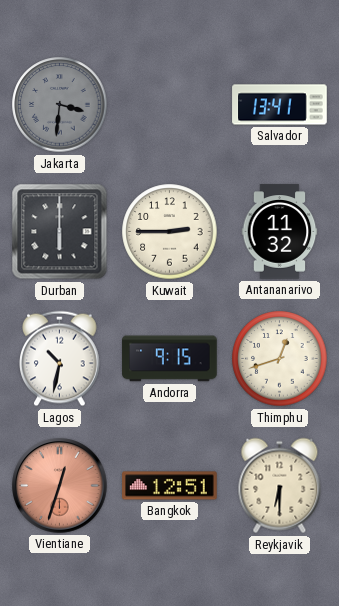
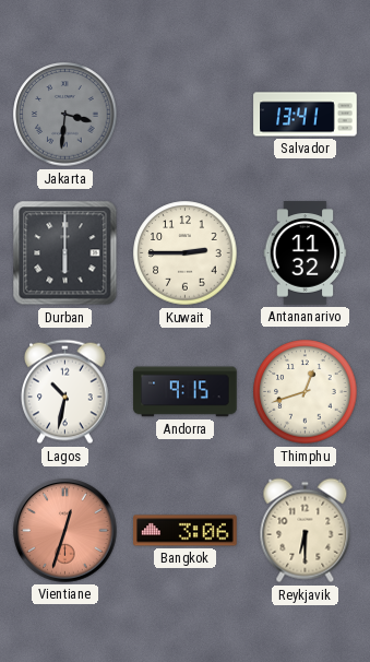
Bangkok: 12:51 -> 3:06 (186, 531)
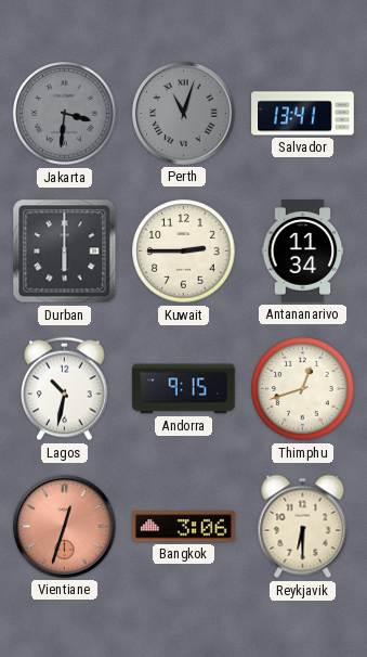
Perth: none -> 11:03 (184, 114)
Antananarivo: 11:32 -> 11:34 (303, 252)
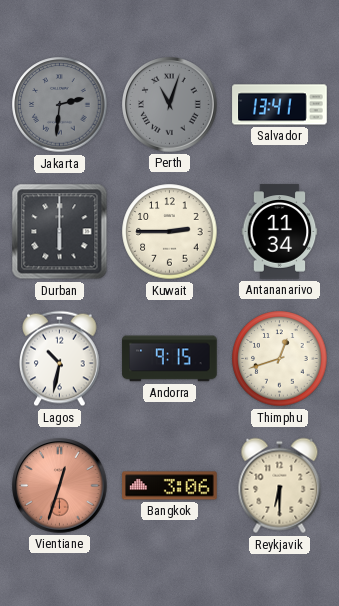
Jakarta: 3:31 -> 2:31 (60, 105)
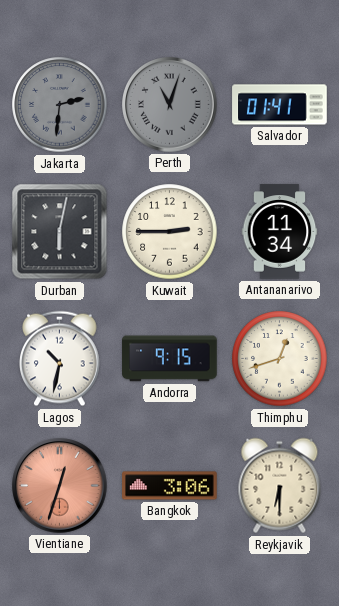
Salvador: 13:41 -> 01:41 (280, 105)
Durban: 6:00 -> 6:02 (60, 232)
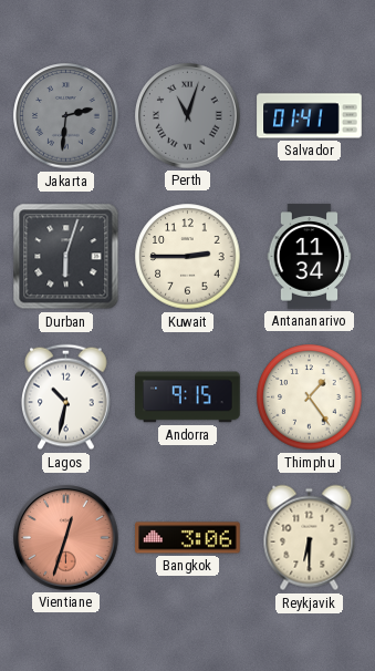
Durban: 6:02 -> 6:03 (66, 257)
Thimphu: 12:42 -> 1:24 (310, 398)
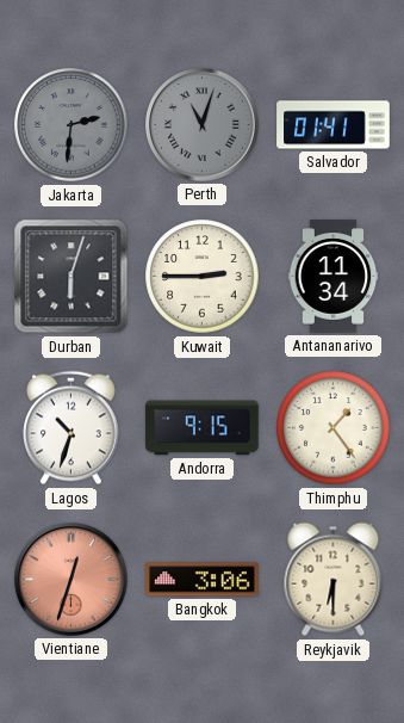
Lagos: 10:32 -> 10:33 (72, 428)
